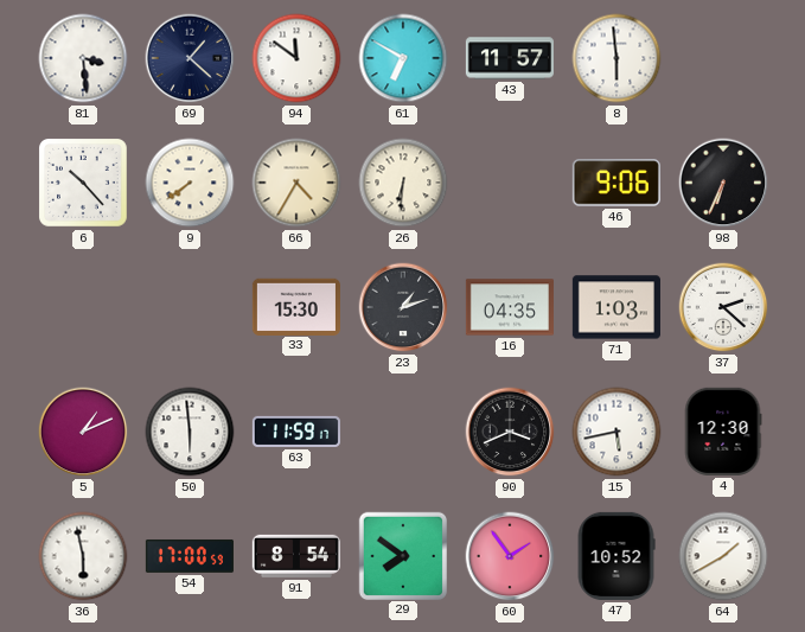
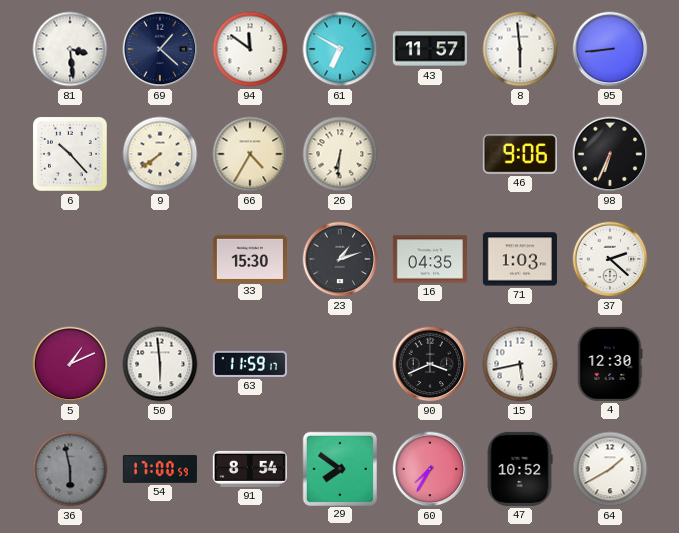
95: none -> 8:44 (610, 49)
36 dial: white -> grey (70, 469)
60: 1:54 -> 7:35 (430, 469)
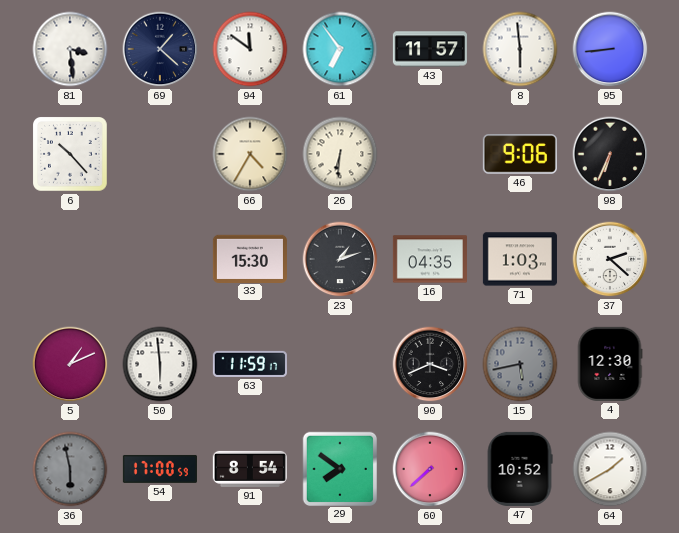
61: 6:50 -> 6:54 (340, 49)
9: 7:39 -> none (160, 154)
15 dial: white -> grey (520, 364)
60: 7:35 -> 7:38 (430, 469)
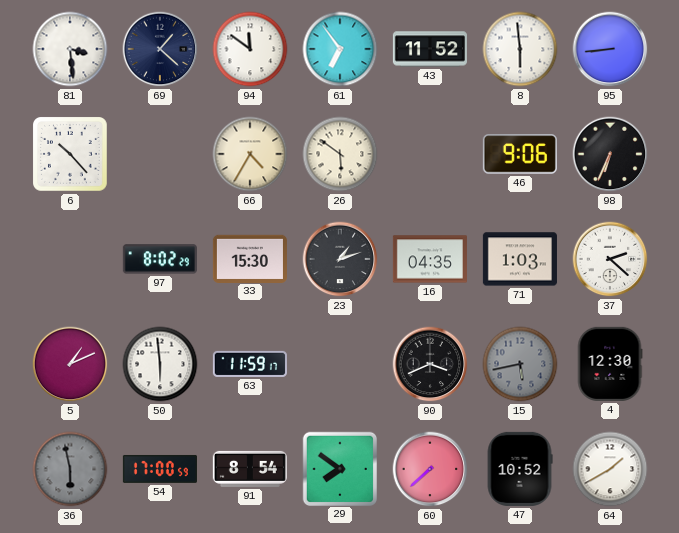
43: 11:57 -> 11:52 (430, 49)
26: 6:31 -> 5:51 (340, 154)
97: none -> 8:02 (160, 259)
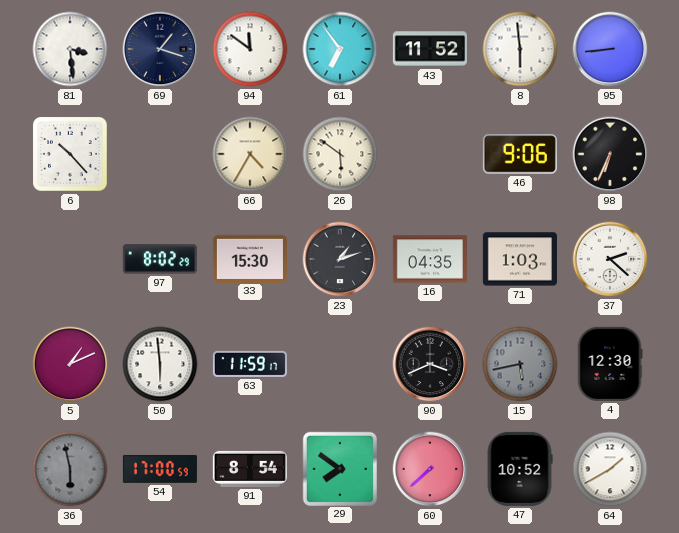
69: 1:22 -> 1:18 (160, 49)
